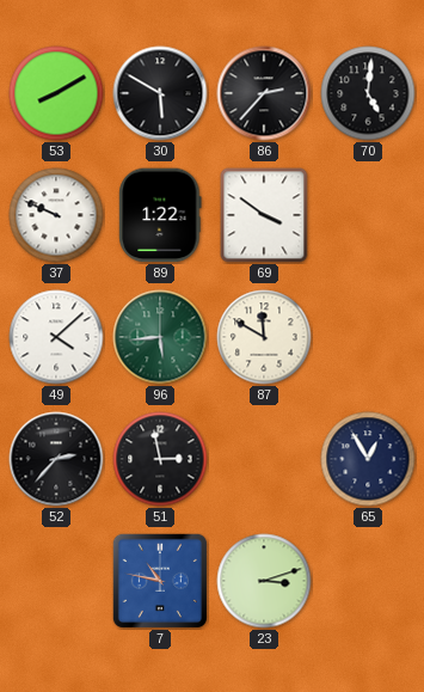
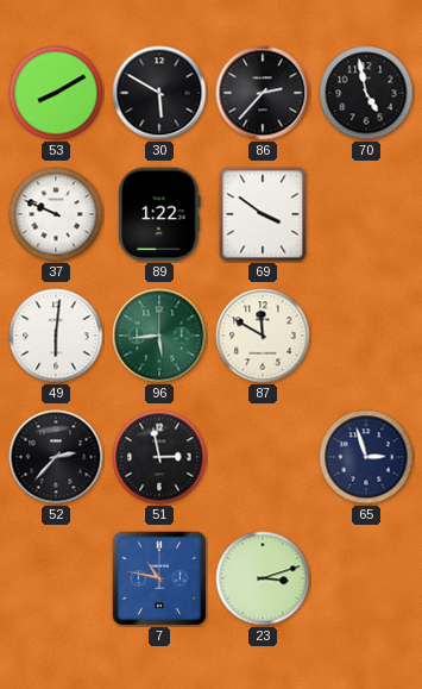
70: 5:01 -> 4:58 (366, 93)
49: 4:08 -> 6:01 (56, 336)
65: 12:55 -> 2:57 (366, 457)
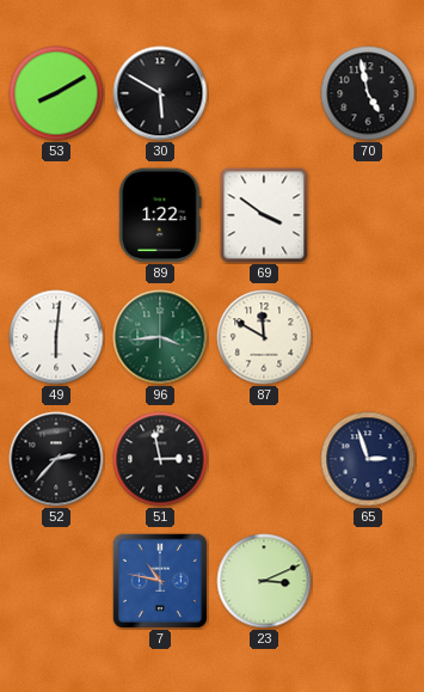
86: 2:37 -> none (263, 93)
37: 9:49 -> none (56, 214)
96: 5:44 -> 3:44 (160, 337)
23: 3:12 -> 3:11 (264, 581)
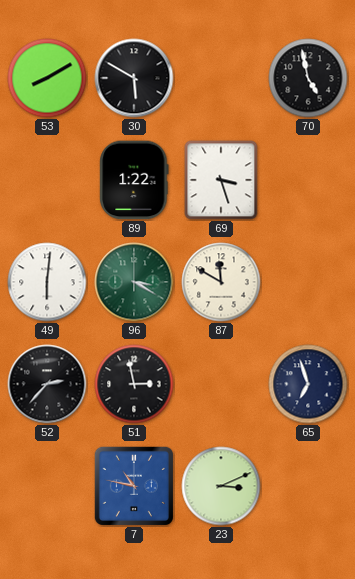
69: 3:51 -> 3:27 (221, 180)
96: 3:44 -> 3:20 (134, 282)
65: 2:57 -> 6:57 (308, 384)
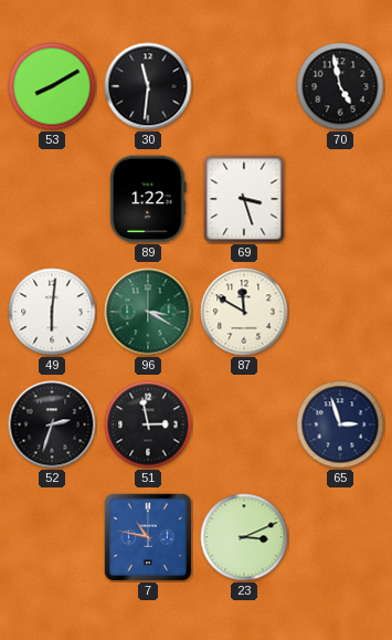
30: 5:50 -> 11:31 (148, 86)
52: 2:37 -> 2:33 (52, 424)
65: 6:57 -> 2:57 (340, 424)
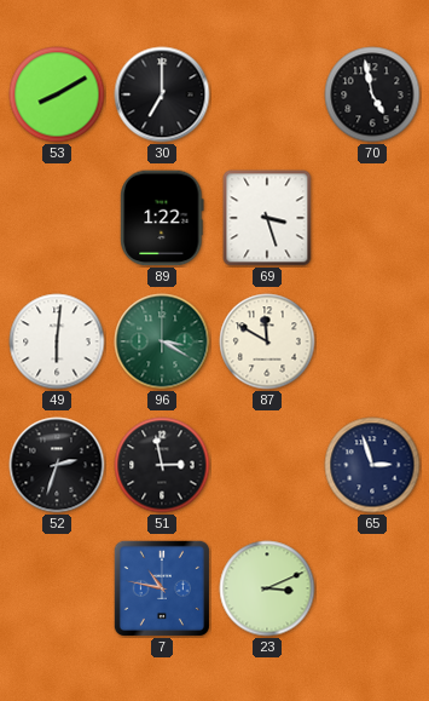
30: 11:31 -> 7:00 (162, 94)
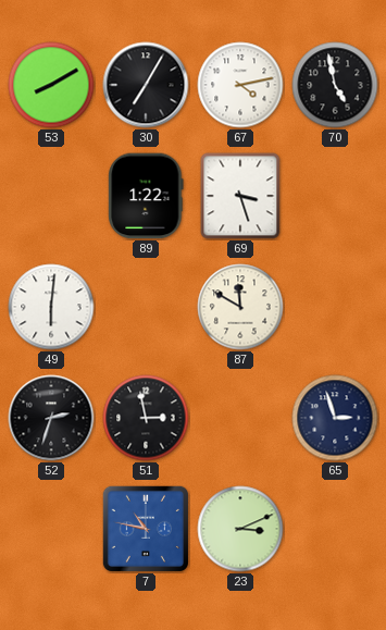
30: 7:00 -> 7:05 (146, 85)
67: none -> 4:13 (240, 85)
96: 3:20 -> none (162, 341)
